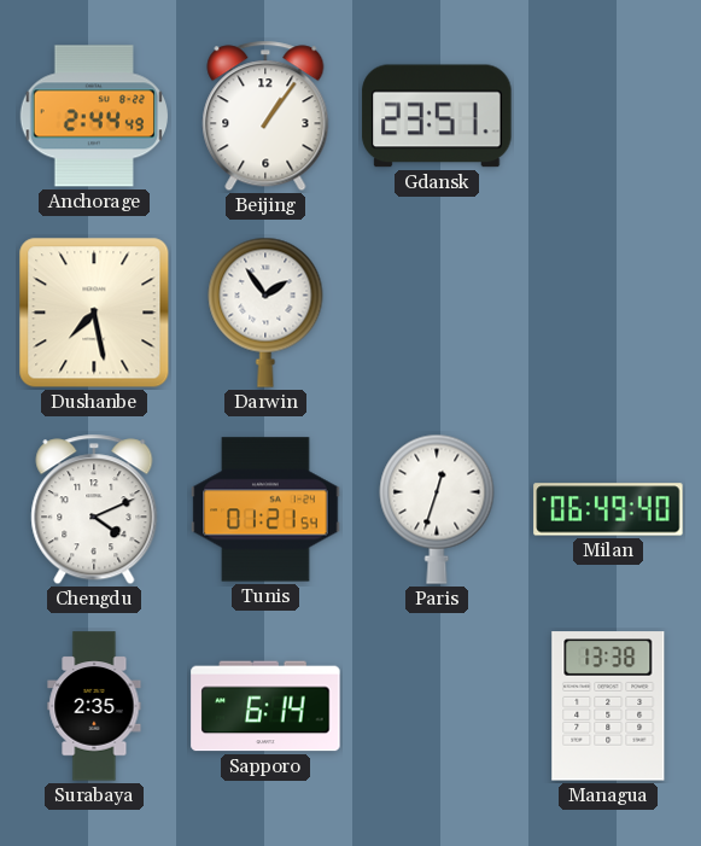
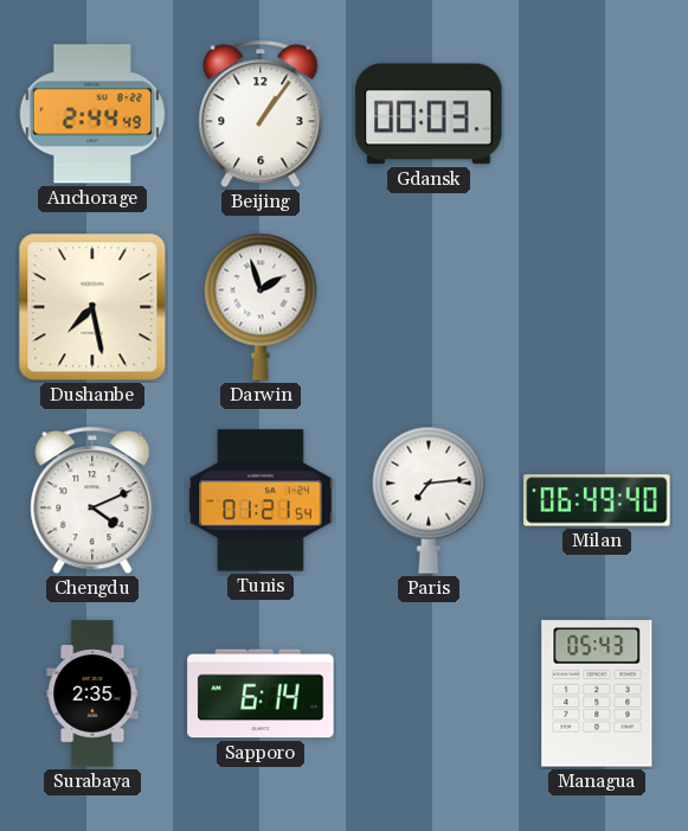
Gdansk: 23:51 -> 00:03 (429, 114)
Darwin: 1:54 -> 1:57 (261, 307)
Paris: 12:33 -> 7:14 (429, 500)
Managua: 13:38 -> 05:43 (597, 693)
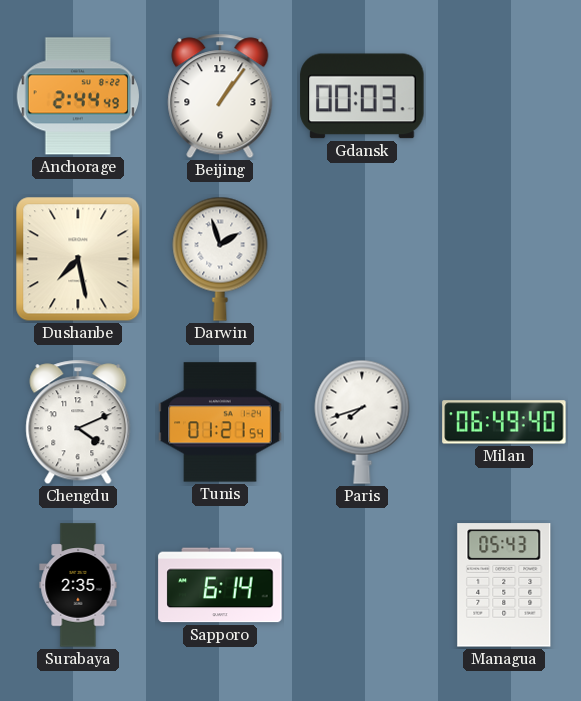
Paris: 7:14 -> 7:42 (362, 422)
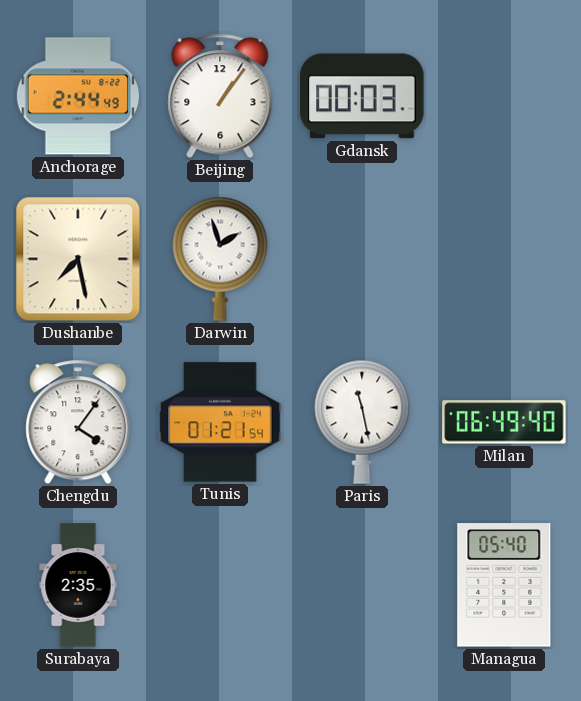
Chengdu: 4:11 -> 4:06 (78, 422)
Paris: 7:42 -> 11:28 (362, 422)
Sapporo: 6:14 -> none (220, 585)
Managua: 05:43 -> 05:40 (504, 585)
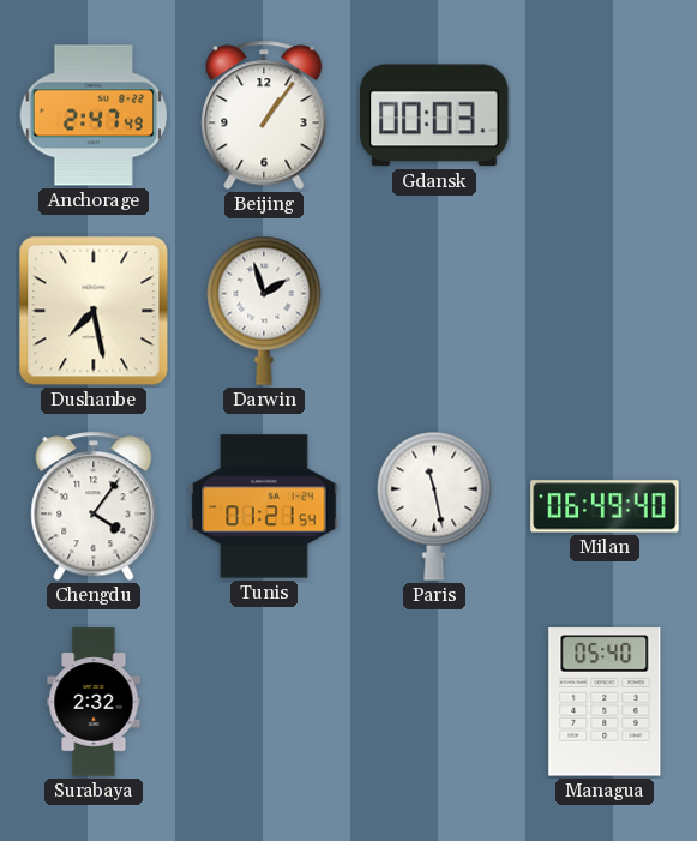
Anchorage: 2:44 -> 2:47 (92, 115)
Surabaya: 2:35 -> 2:32 (94, 702)
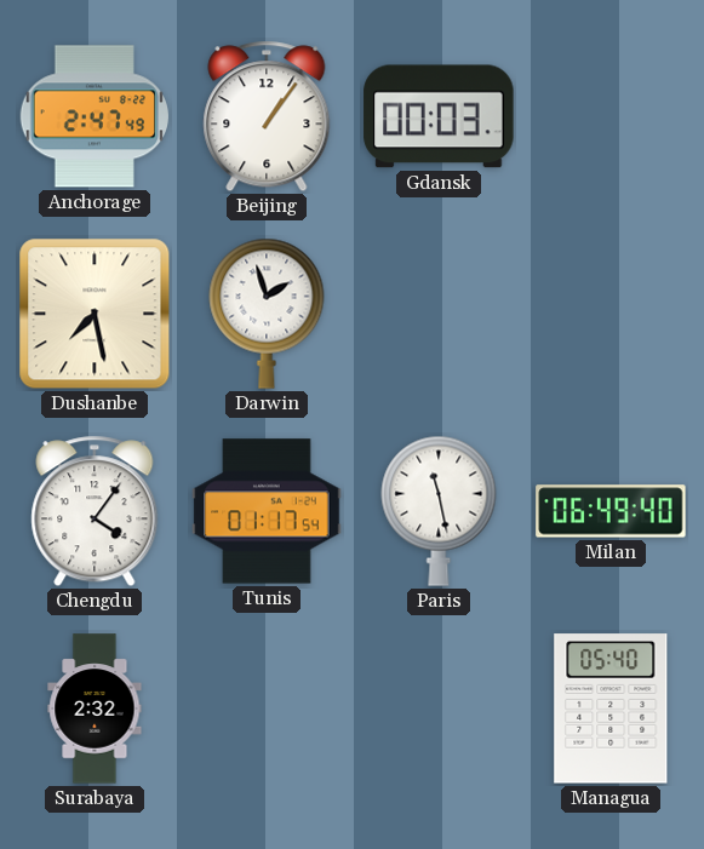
Tunis: 01:21 -> 01:17 (267, 511)
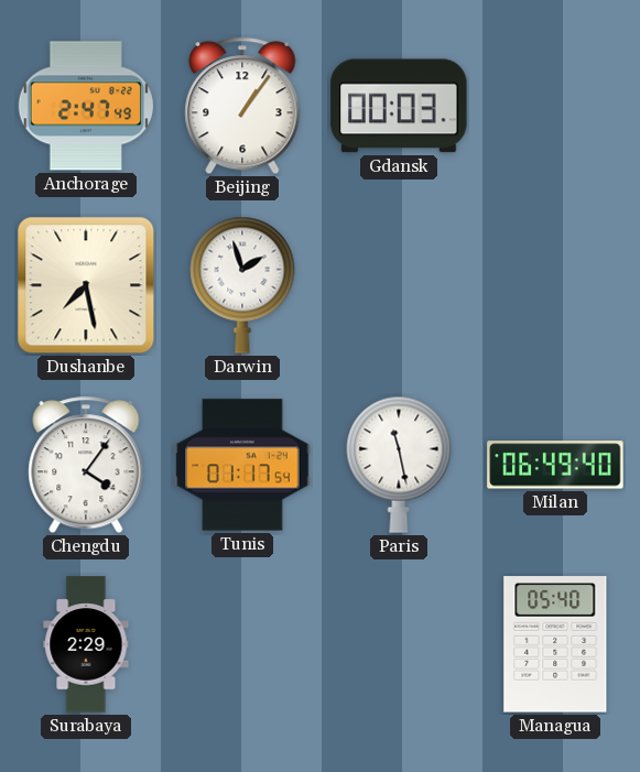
Surabaya: 2:32 -> 2:29 (86, 644)
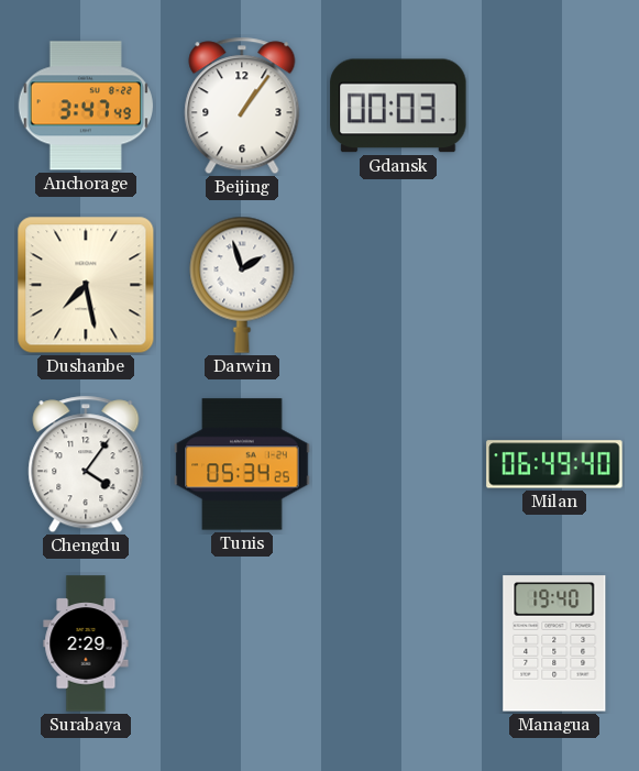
Anchorage: 2:47 -> 3:47 (85, 106)
Tunis: 01:17 -> 05:34 (242, 464)
Paris: 11:28 -> none (399, 465)
Managua: 05:40 -> 19:40 (554, 643)
